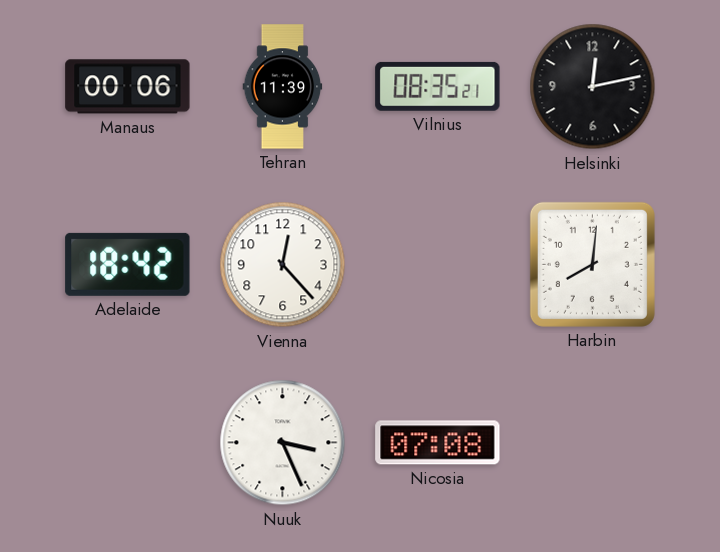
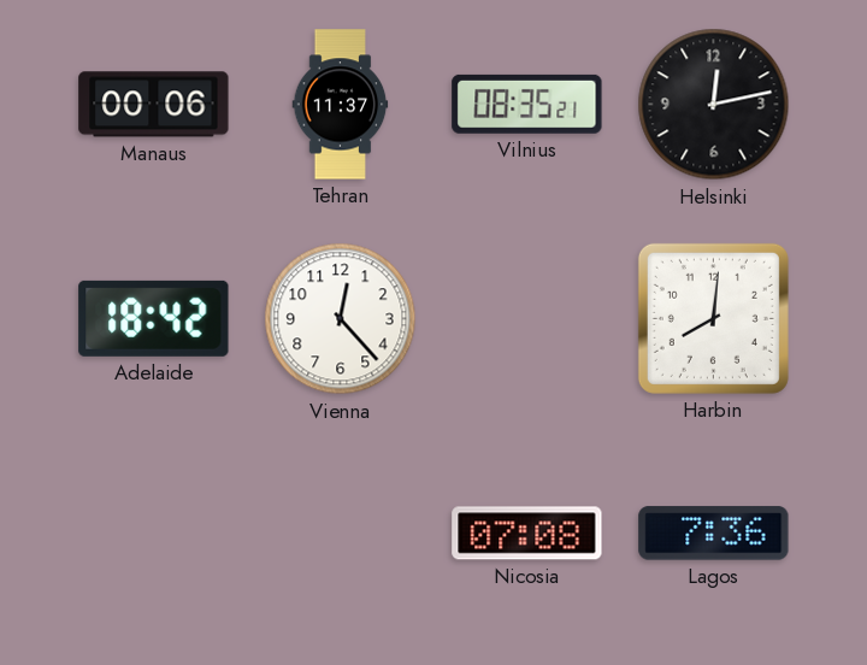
Tehran: 11:39 -> 11:37 (341, 105)
Nuuk: 3:26 -> none (283, 443)
Lagos: none -> 7:36 (714, 534)
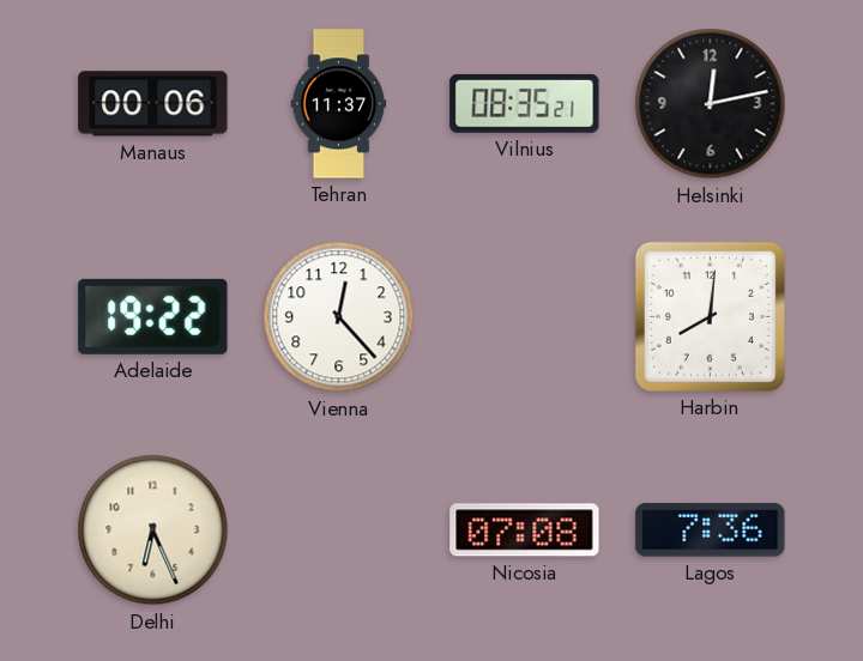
Adelaide: 18:42 -> 19:22 (153, 316)
Delhi: none -> 6:26 (153, 530)
